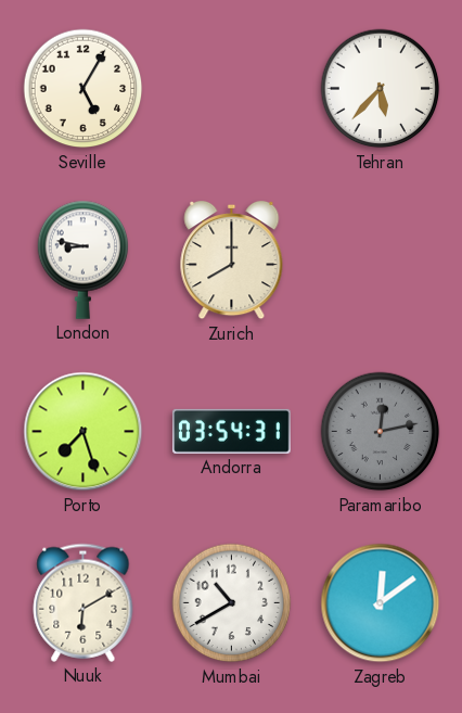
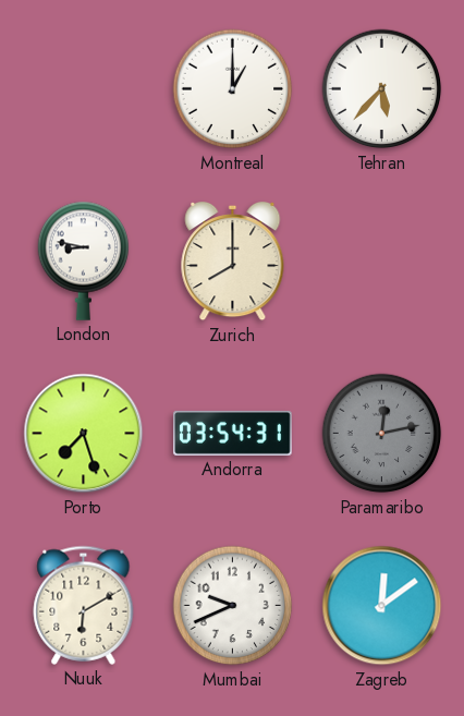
Seville: 5:05 -> none (84, 89)
Montreal: none -> 1:00 (233, 89)
Mumbai: 10:40 -> 9:41 (233, 606)
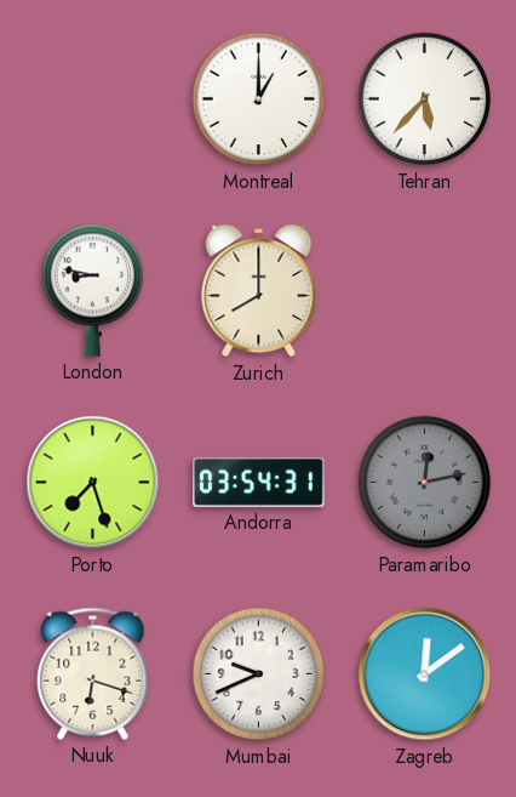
Nuuk: 6:10 -> 6:18 (93, 673)
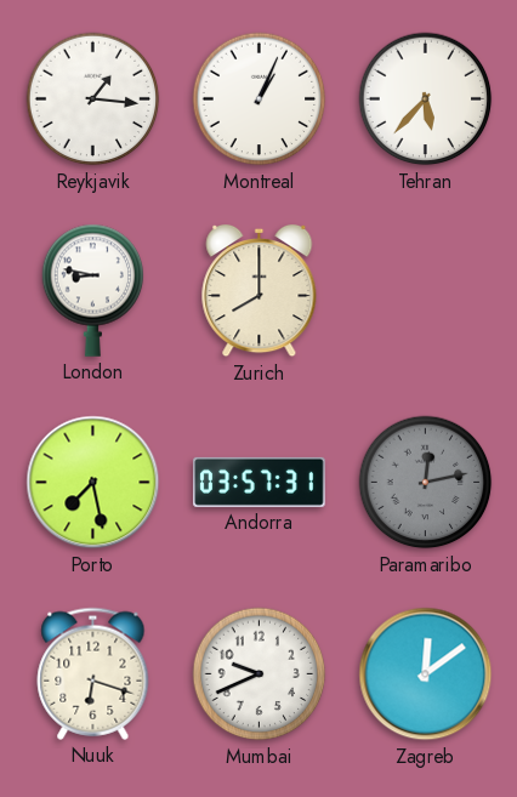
Reykjavik: none -> 1:16 (93, 99)
Montreal: 1:00 -> 1:04 (260, 99)
Porto: 7:27 -> 7:28 (93, 483)
Andorra: 03:54 -> 03:57 (260, 482)
